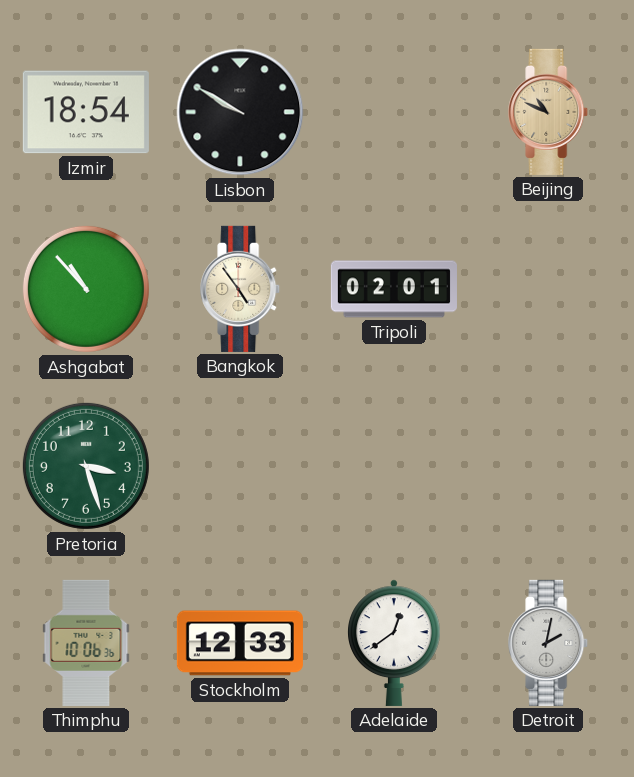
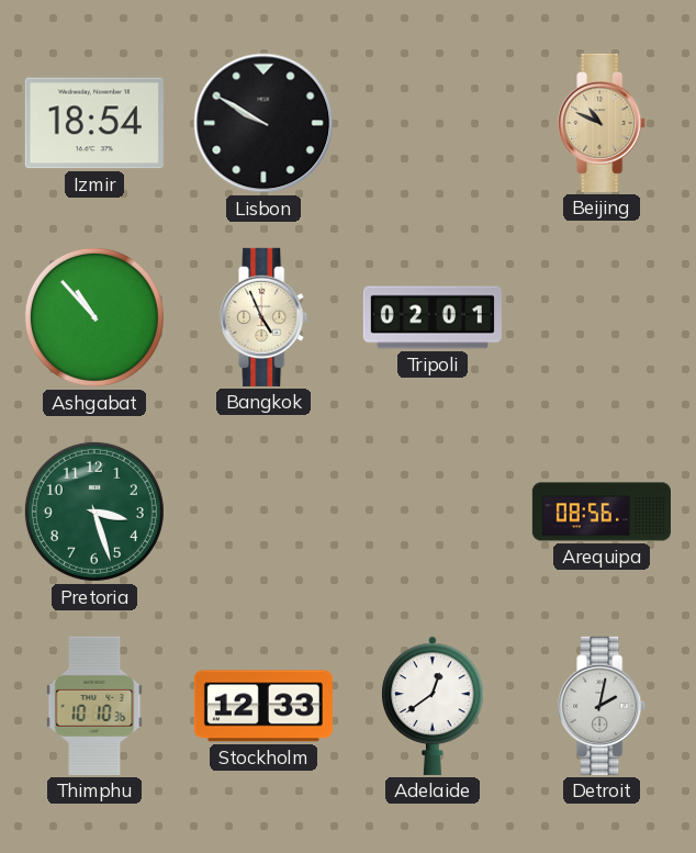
Bangkok: 4:54 -> 4:56 (265, 317)
Arequipa: none -> 08:56 (602, 512)
Thimphu: 10:06 -> 10:10 (94, 706)
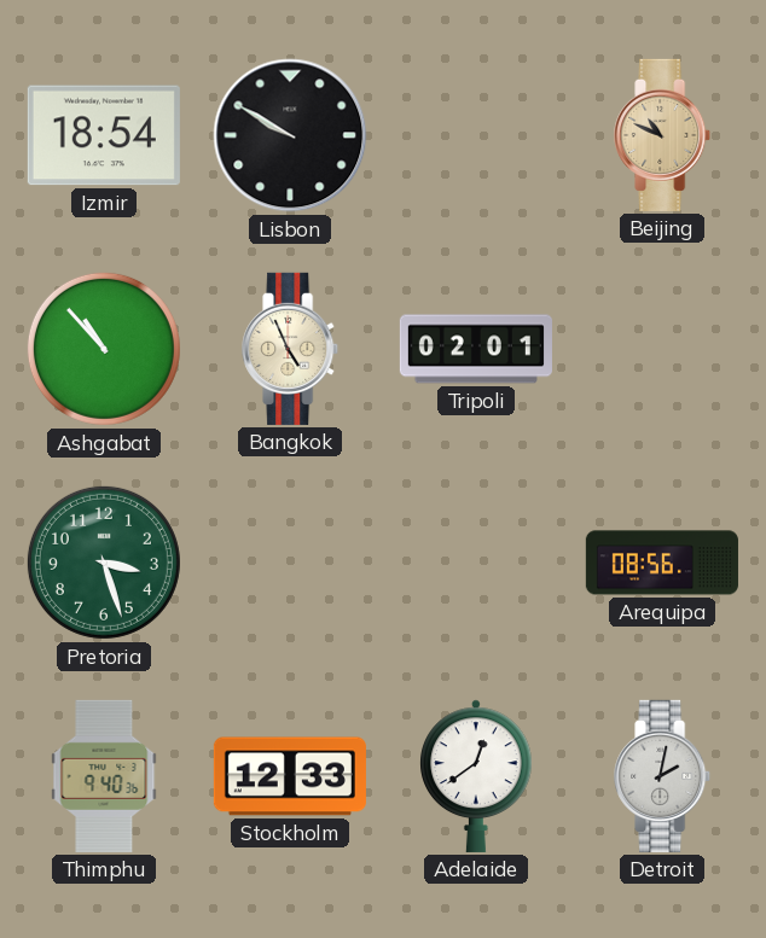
Thimphu: 10:10 -> 9:40 (104, 776)
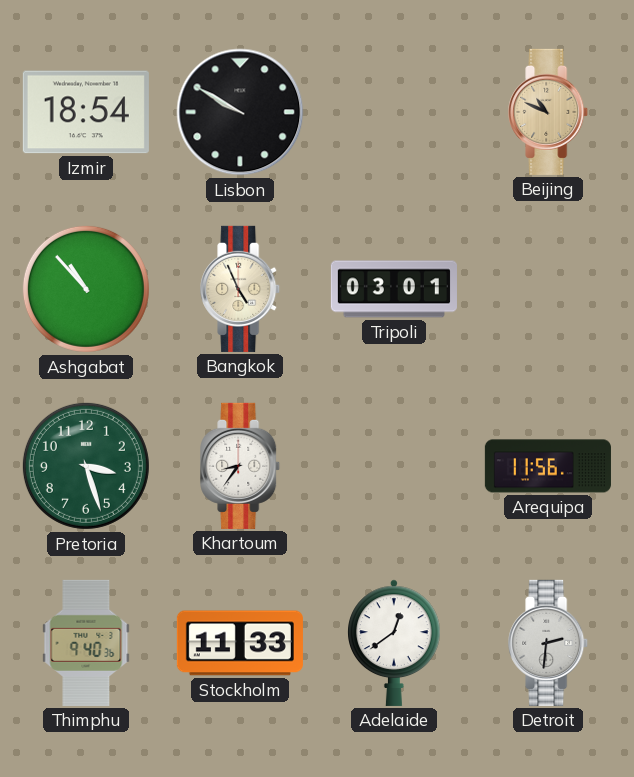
Tripoli: 02:01 -> 03:01 (394, 289)
Khartoum: none -> 8:36 (241, 466)
Arequipa: 08:56 -> 11:56 (548, 466)
Stockholm: 12:33 -> 11:33 (240, 643)
Detroit: 2:02 -> 2:31 (549, 643)
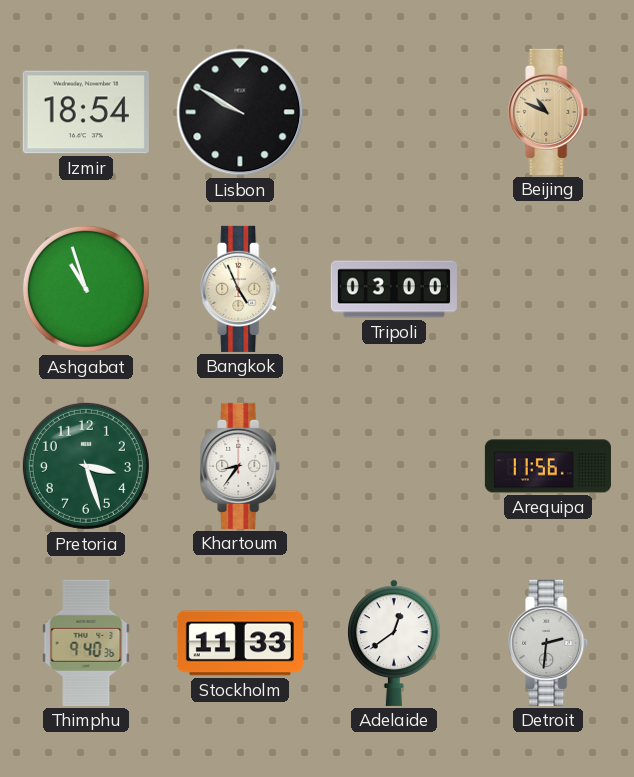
Ashgabat: 10:53 -> 10:57 (86, 289)
Tripoli: 03:01 -> 03:00 (394, 289)
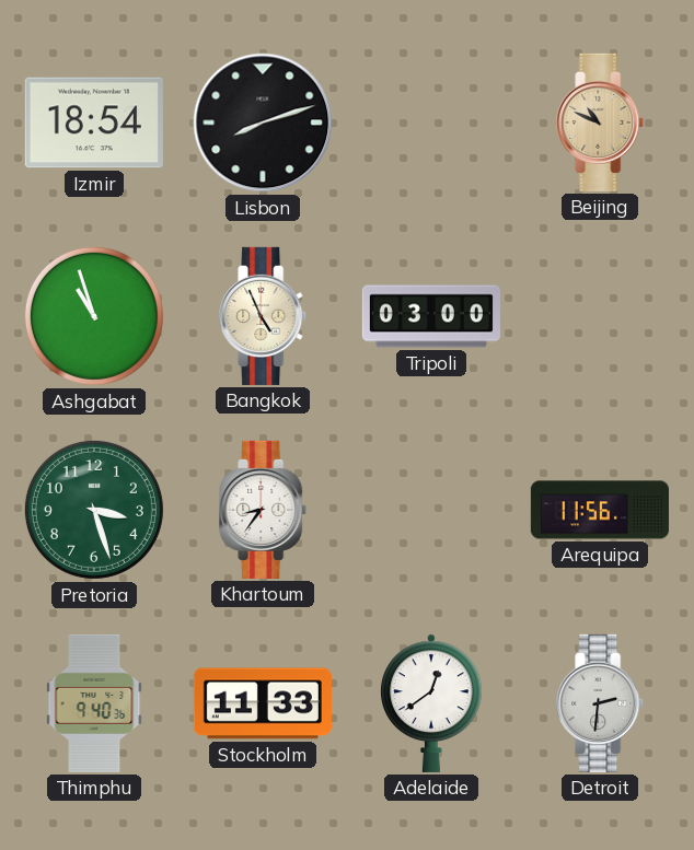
Lisbon: 9:50 -> 8:12 (263, 123)
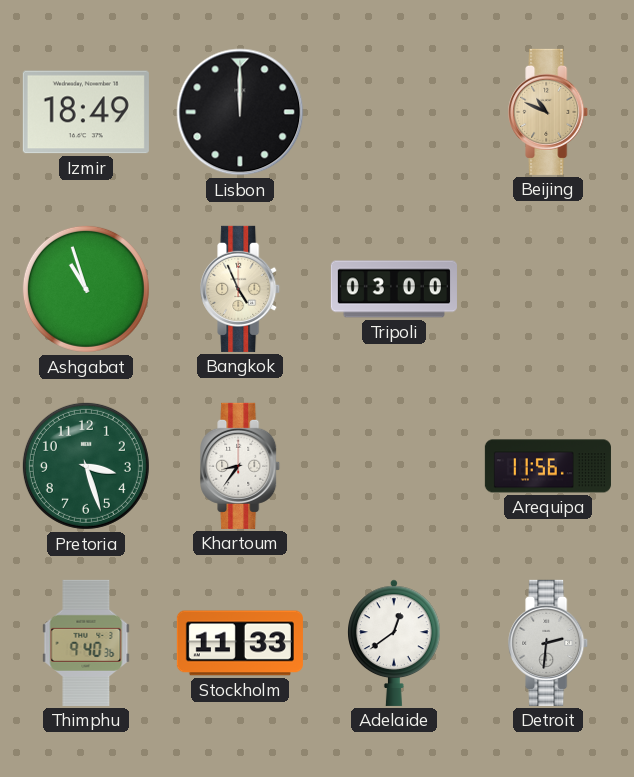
Izmir: 18:54 -> 18:49 (86, 112)
Lisbon: 8:12 -> 12:00 (240, 112)
